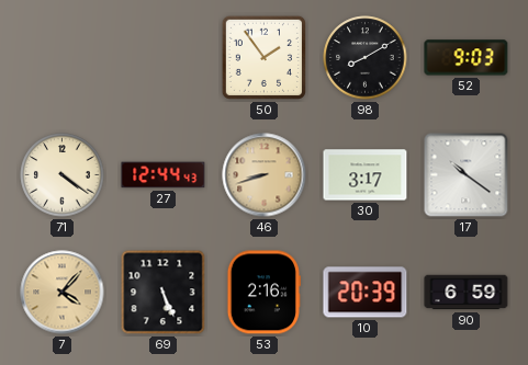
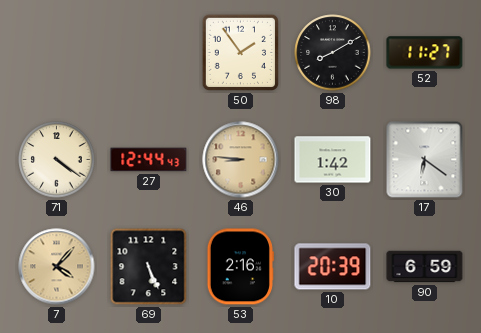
52: 9:03 -> 11:27 (425, 53)
46: 8:42 -> 8:46 (241, 160)
30: 3:17 -> 1:42 (333, 160)
17: 10:21 -> 6:21 (425, 160)
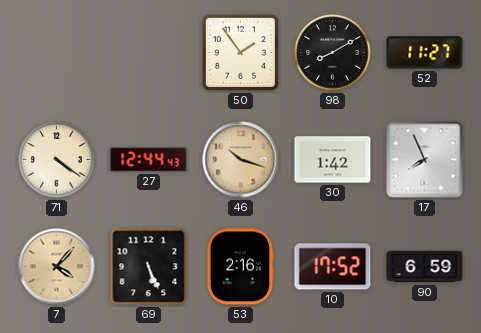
46: 8:46 -> 10:18 (241, 160)
17: 6:21 -> 7:56 (425, 160)
10: 20:39 -> 17:52 (333, 267)
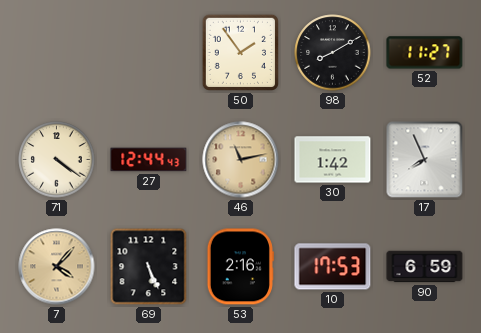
46: 10:18 -> 11:13 (241, 160)
10: 17:52 -> 17:53 (333, 267)
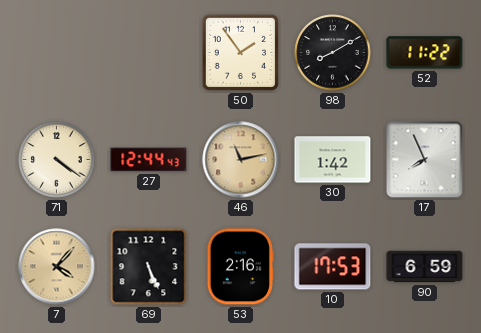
52: 11:27 -> 11:22 (425, 53)
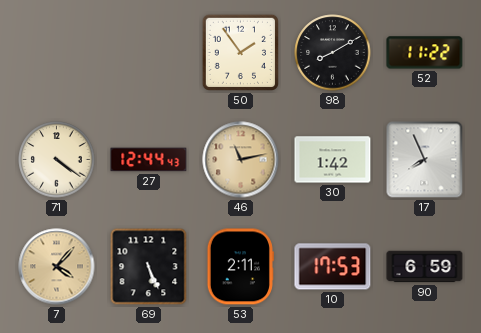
53: 2:16 -> 2:11 (240, 267)
